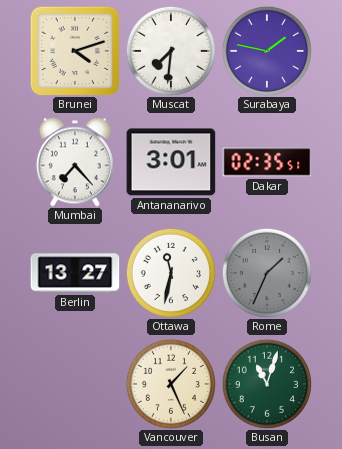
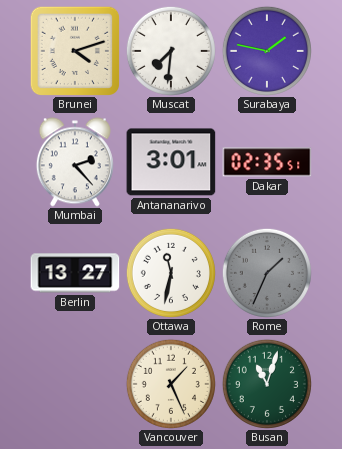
Mumbai: 7:23 -> 2:23 (75, 162)
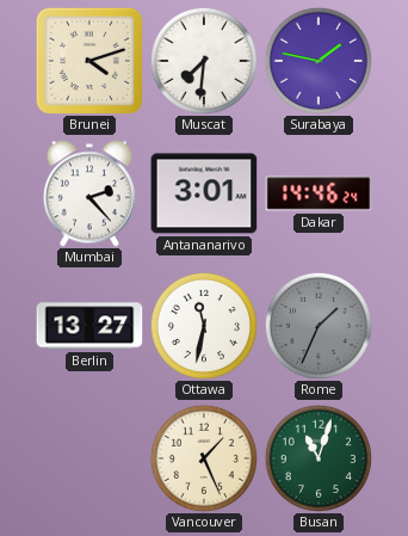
Dakar: 02:35 -> 14:46 (319, 193)
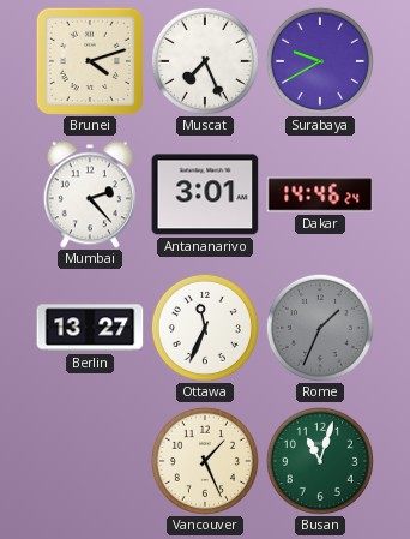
Muscat: 7:31 -> 7:26 (205, 61)
Surabaya: 1:47 -> 9:40 (320, 61)
Ottawa: 11:32 -> 11:34 (205, 328)
